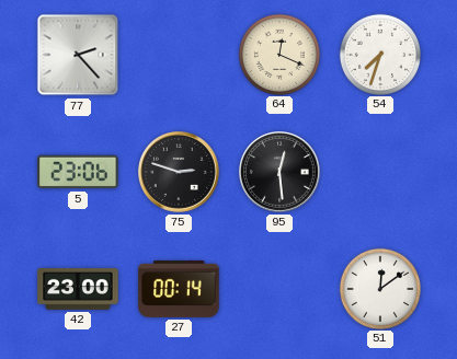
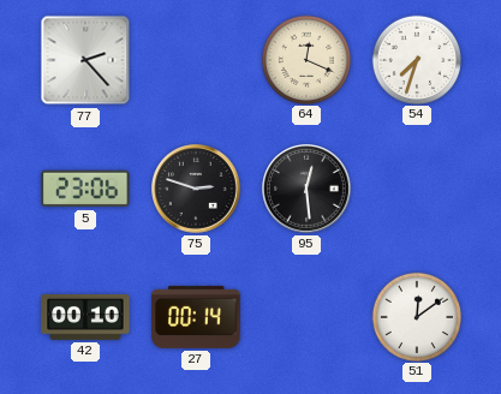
42: 23:00 -> 00:10 (85, 317)
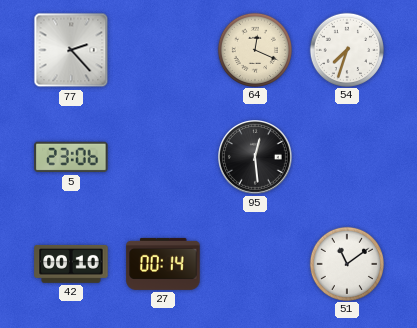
75: 2:48 -> none (197, 190)
51: 12:09 -> 11:09 (346, 263)
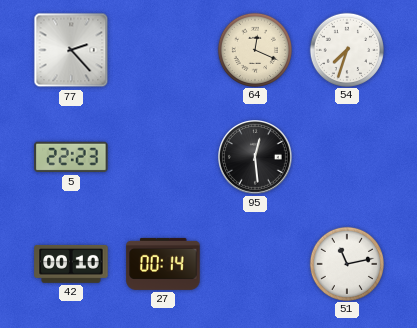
5: 23:06 -> 22:23 (71, 157)
51: 11:09 -> 11:13 (346, 263)
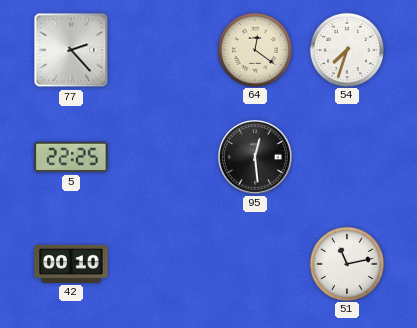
64: 12:19 -> 12:21 (254, 49)
5: 22:23 -> 22:25 (71, 157)
27: 00:14 -> none (163, 264)
